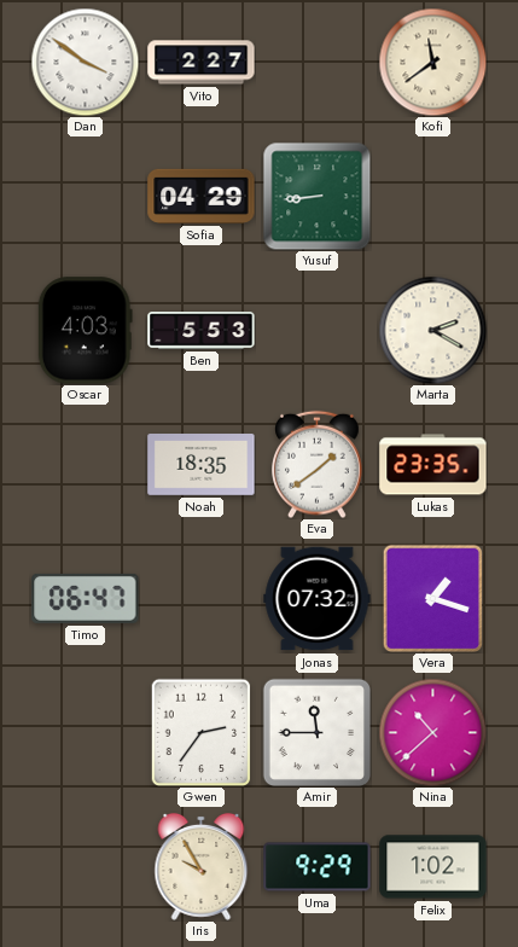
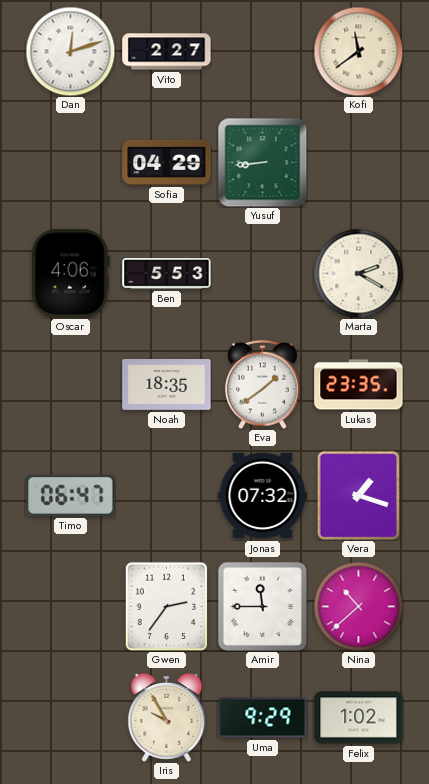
Dan: 3:51 -> 12:12 (70, 51)
Oscar: 4:03 -> 4:06 (70, 274)
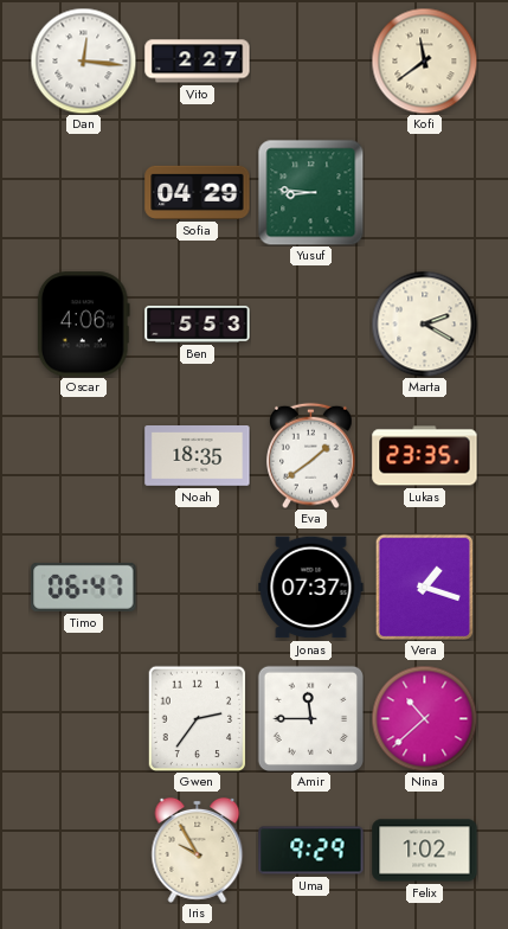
Dan: 12:12 -> 12:16 (83, 60)
Yusuf: 8:44 -> 8:46 (310, 192)
Jonas: 07:32 -> 07:37 (311, 588)
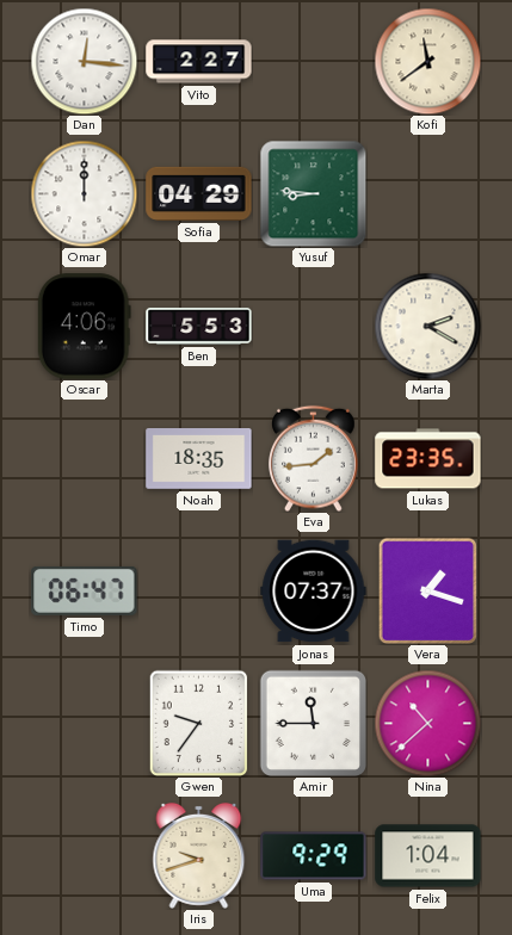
Omar: none -> 12:00 (84, 193)
Eva: 1:39 -> 1:44 (314, 458)
Gwen: 2:36 -> 9:36 (199, 723)
Iris: 9:55 -> 9:42 (199, 855)
Felix: 1:02 -> 1:04 (428, 856)
